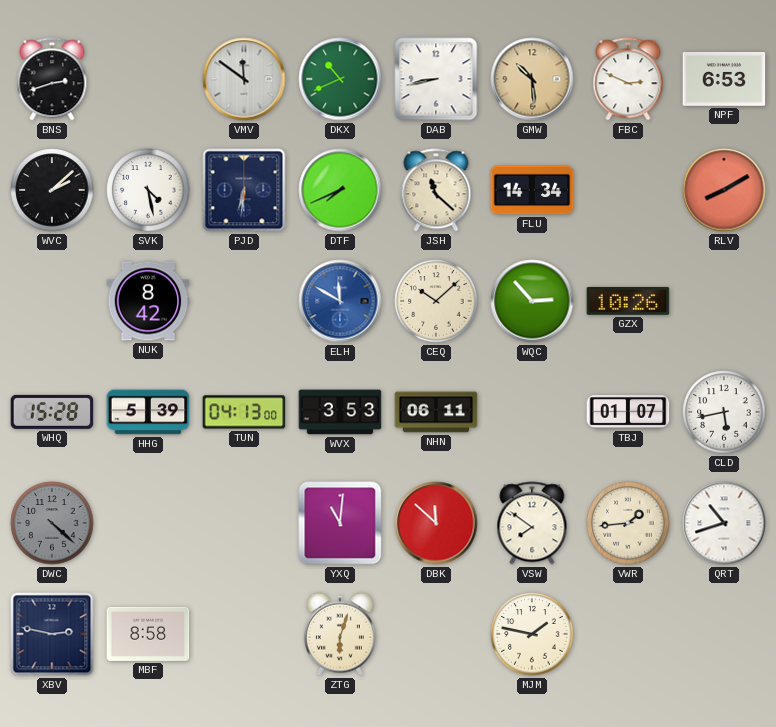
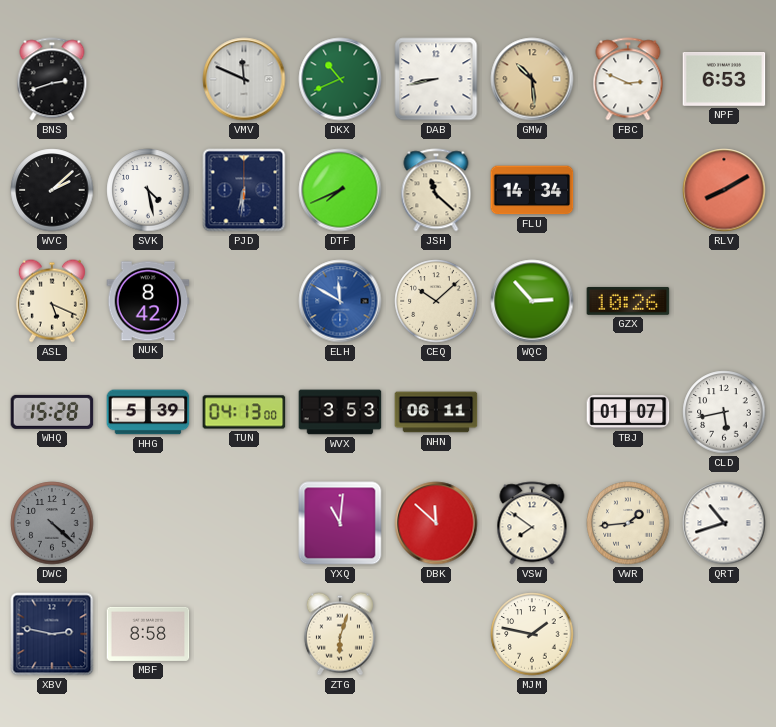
VMV: 11:51 -> 11:49 (244, 79)
ASL: none -> 5:19 (52, 301)
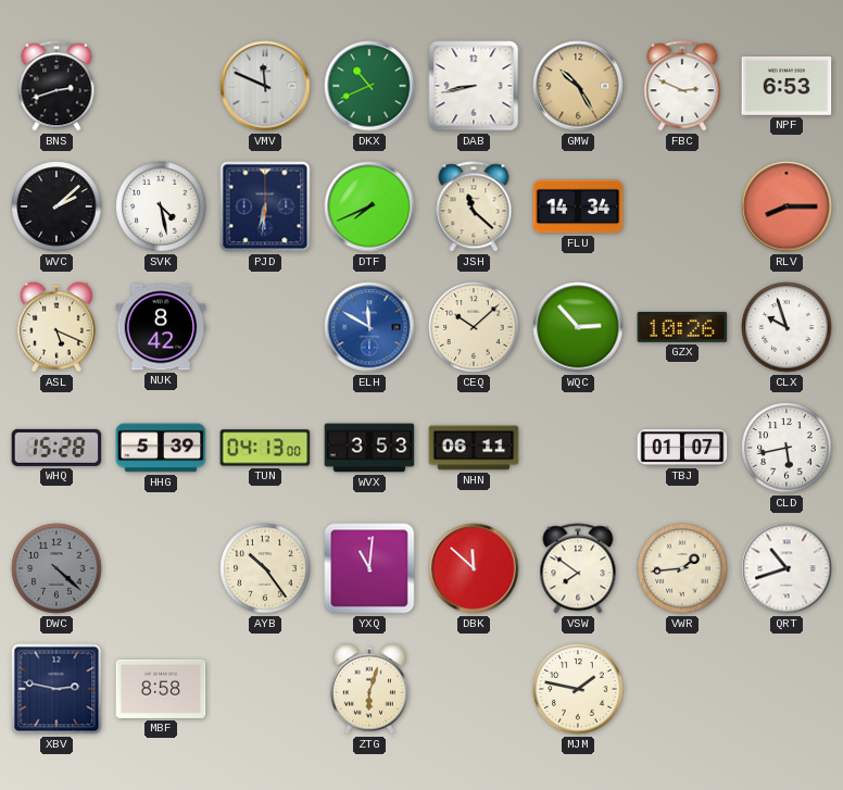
GMW: 10:29 -> 10:25 (578, 86)
RLV: 8:10 -> 8:15 (787, 206)
CLX: none -> 9:57 (787, 327)
AYB: none -> 10:24 (265, 568)
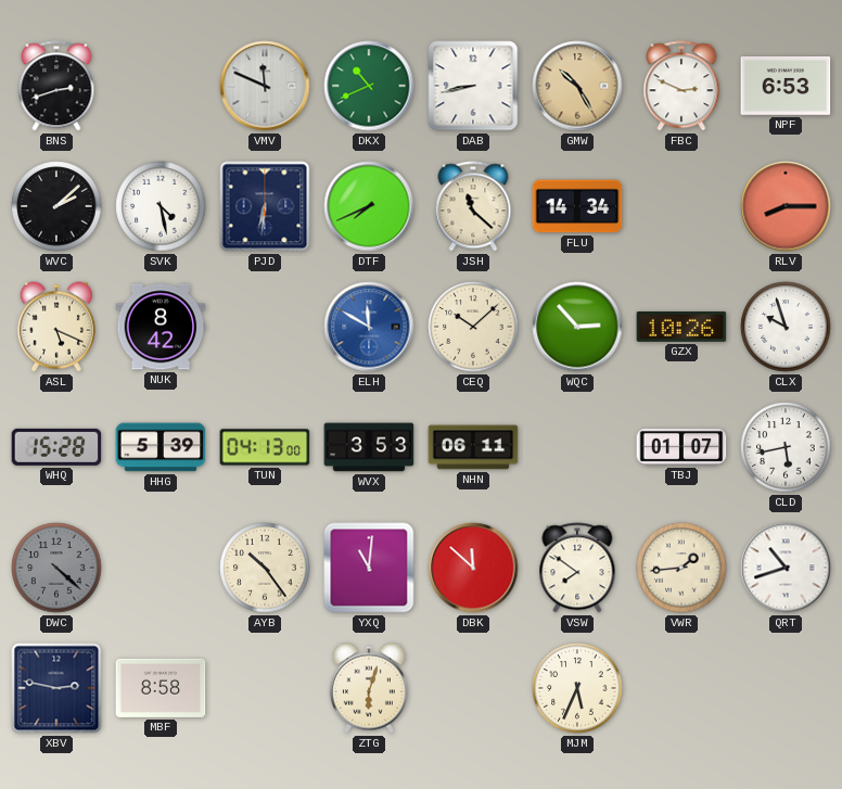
MJM: 1:47 -> 5:34 (577, 688)
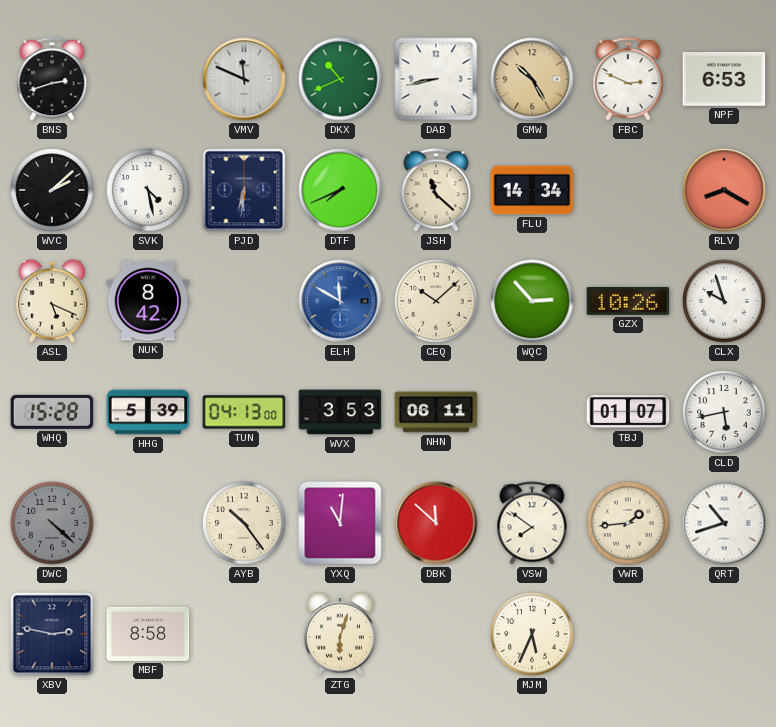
RLV: 8:15 -> 8:20 (724, 190)
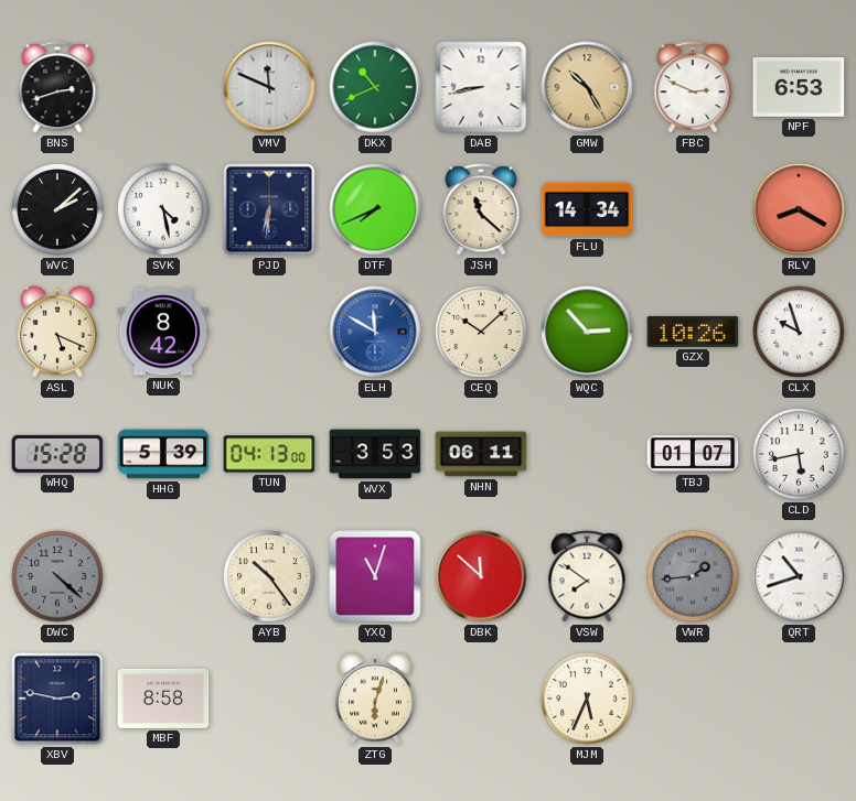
YXQ: 11:01 -> 11:03 (375, 576)
VWR dial: cream -> grey (693, 576)
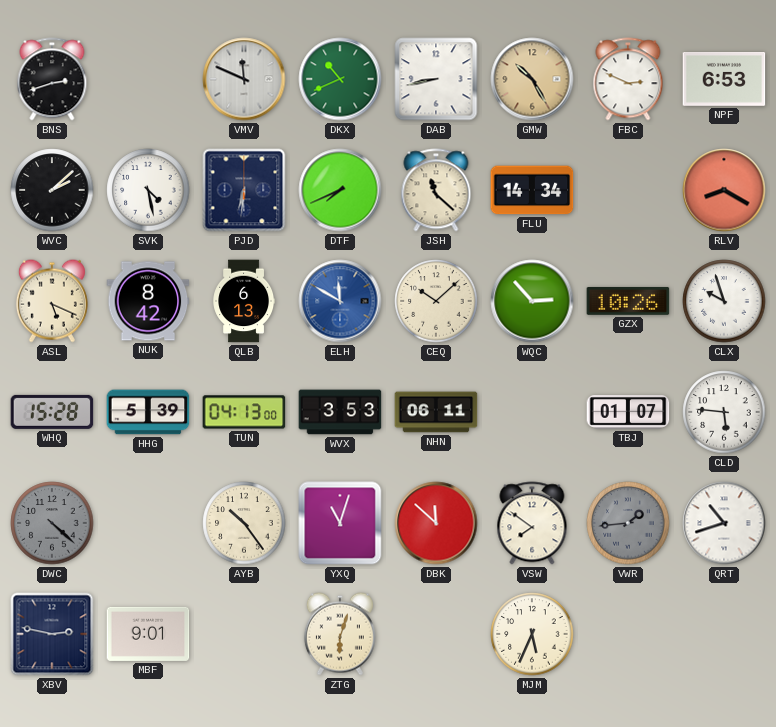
QLB: none -> 6:13 (244, 301)
CLD: 5:43 -> 5:46 (724, 412)
MBF: 8:58 -> 9:01 (148, 634)
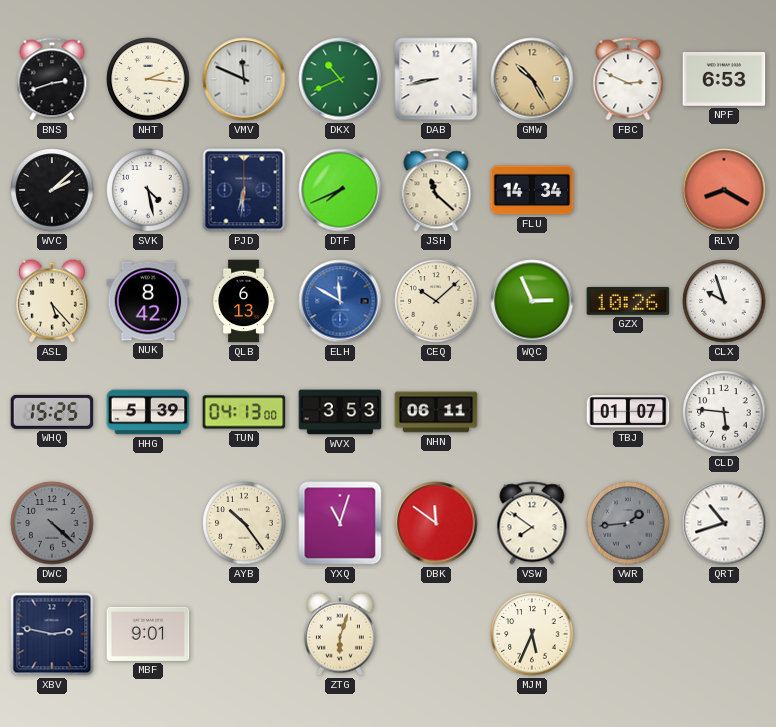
NHT: none -> 2:16 (148, 79)
ASL: 5:19 -> 5:23 (52, 301)
WQC: 2:53 -> 2:56 (532, 301)
WHQ: 15:28 -> 15:25 (52, 412)
DBK: 11:52 -> 11:51 (436, 523)
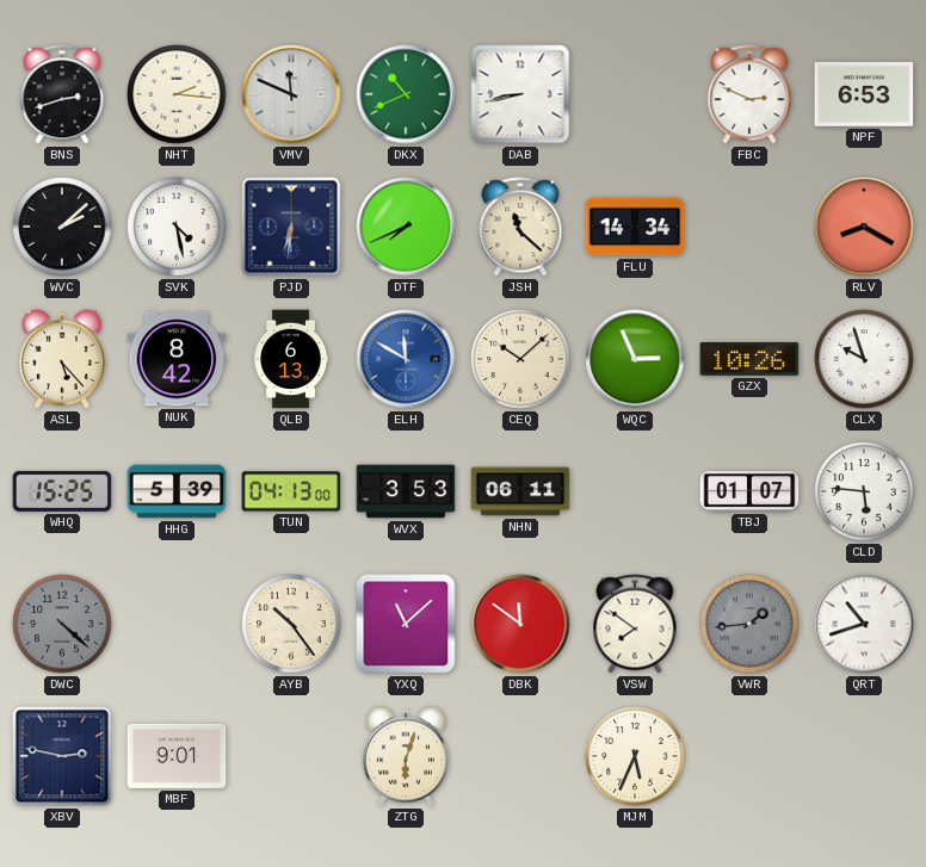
GMW: 10:25 -> none (532, 79)
YXQ: 11:03 -> 11:08 (406, 624)
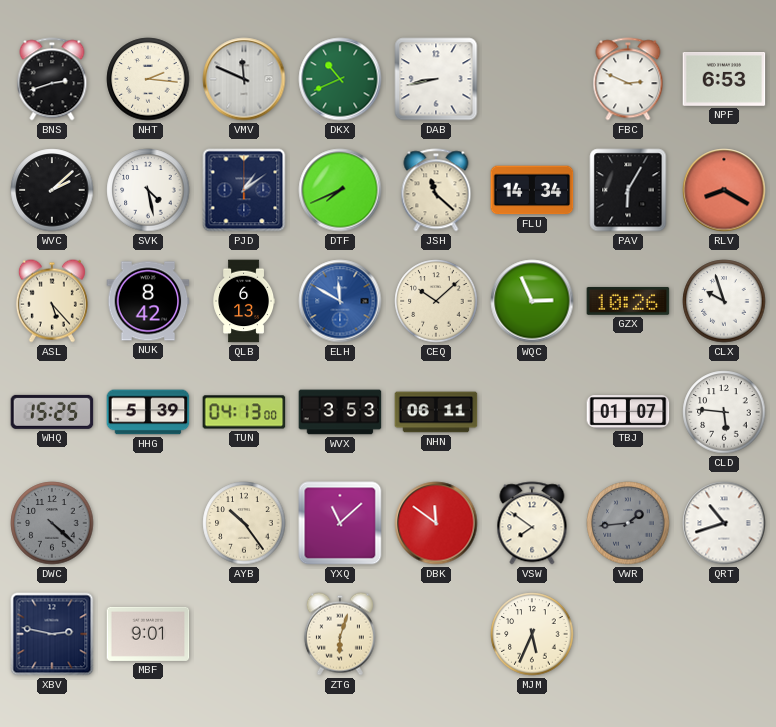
PJD: 6:31 -> 1:09 (244, 190)
PAV: none -> 6:05 (628, 190)
